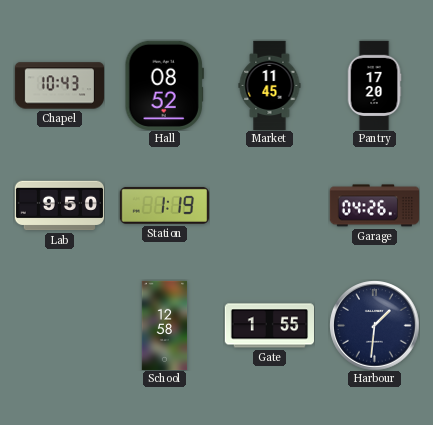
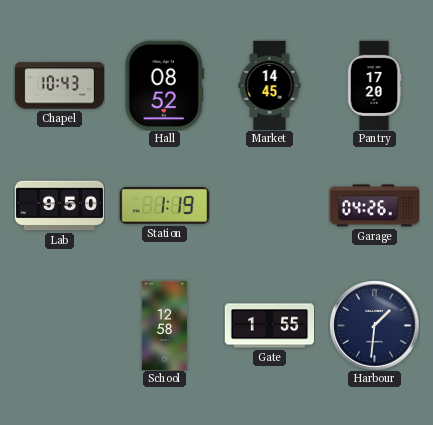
Market: 11:45 -> 14:45 (270, 85)
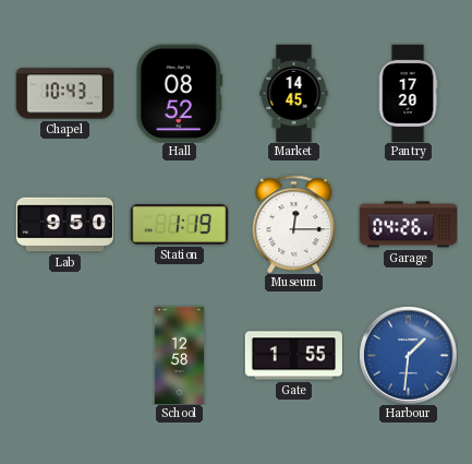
Museum: none -> 12:15 (294, 224)
Harbour dial: navy -> blue (408, 355)
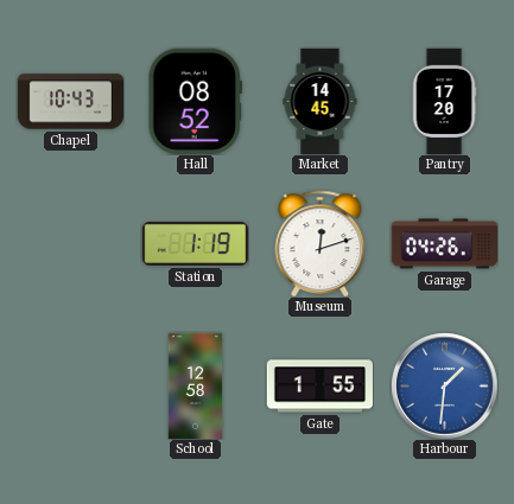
Lab: 9:50 -> none (64, 225)
Museum: 12:15 -> 12:12 (321, 243)
